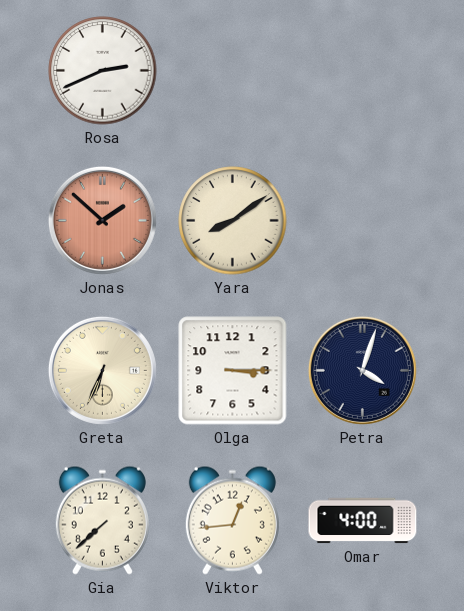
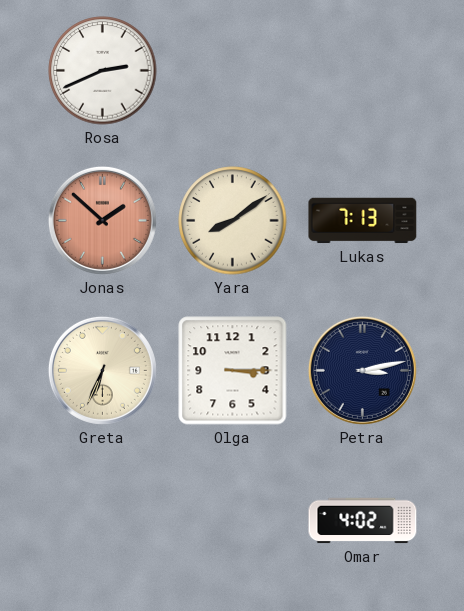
Lukas: none -> 7:13 (363, 221)
Petra: 4:03 -> 3:13 (362, 370)
Gia: 7:38 -> none (102, 520)
Viktor: 12:44 -> none (232, 520)
Omar: 4:00 -> 4:02 (363, 521)
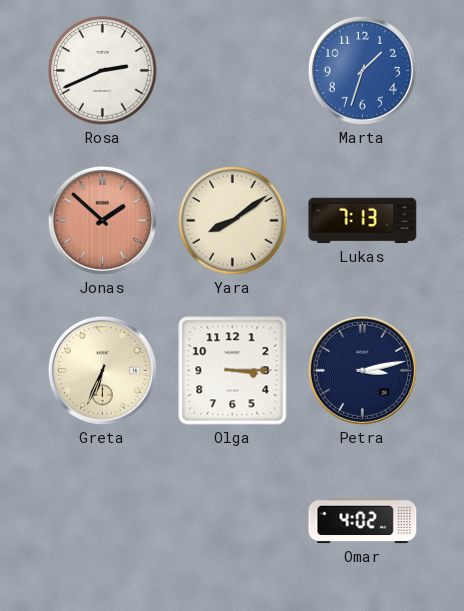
Marta: none -> 1:33 (362, 70)
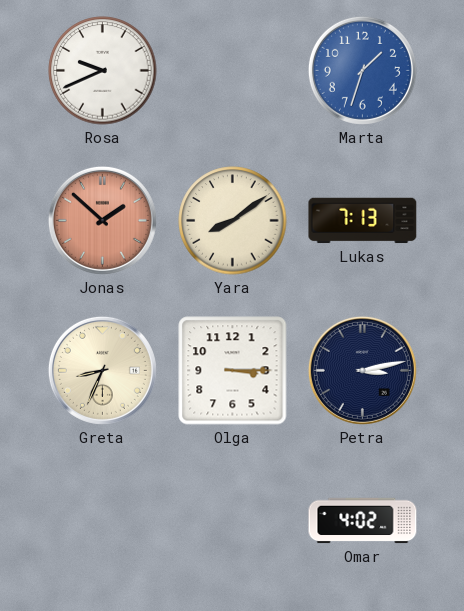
Rosa: 2:41 -> 9:41 (103, 71)
Greta: 6:34 -> 8:34 (102, 370)
